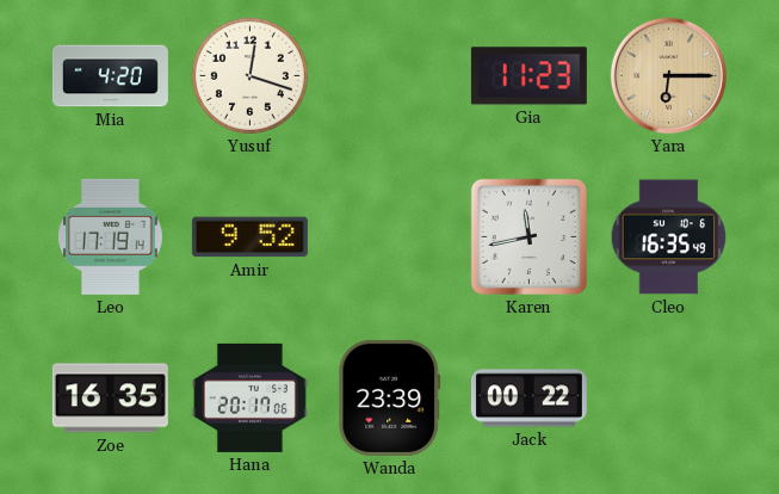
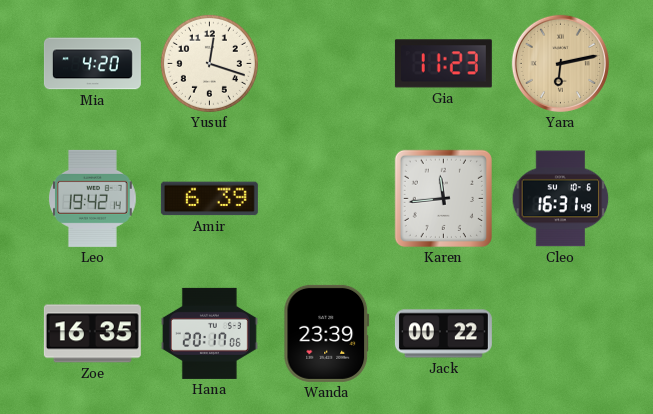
Yara: 6:15 -> 6:13 (560, 63)
Leo: 17:19 -> 19:42 (93, 198)
Amir: 9:52 -> 6:39 (209, 199)
Karen: 11:43 -> 11:44 (443, 198)
Cleo: 16:35 -> 16:31 (561, 199)
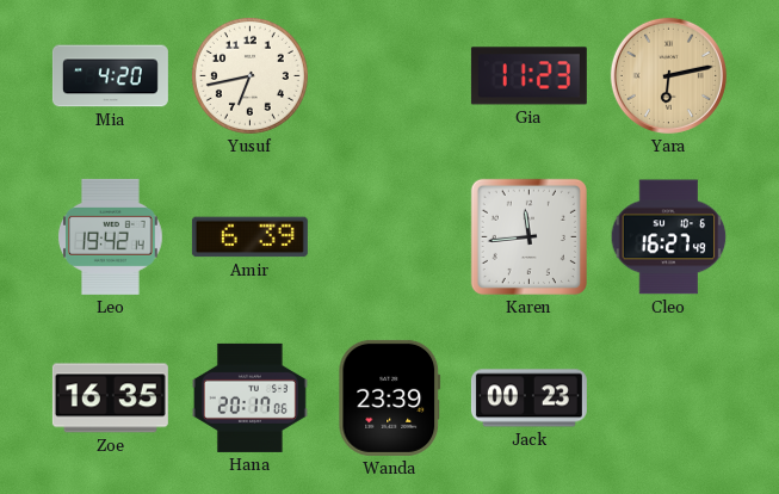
Yusuf: 12:18 -> 6:43 (249, 75)
Cleo: 16:31 -> 16:27 (669, 237)
Jack: 00:22 -> 00:23 (528, 399)
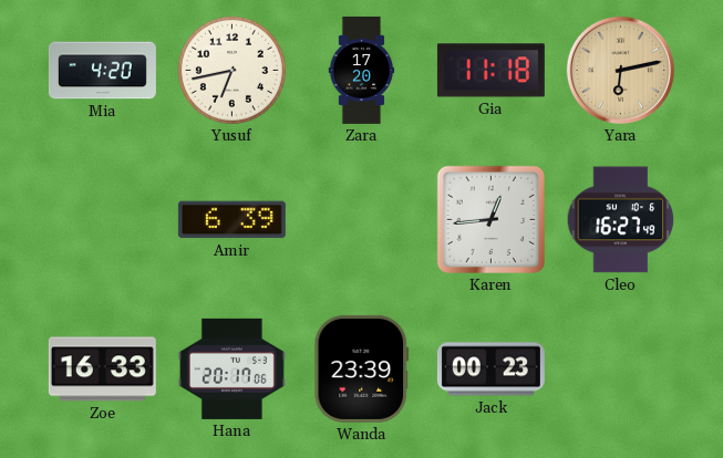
Zara: none -> 17:20 (362, 70)
Gia: 11:23 -> 11:18 (490, 71)
Leo: 19:42 -> none (111, 236)
Karen: 11:44 -> 12:44 (490, 219)
Zoe: 16:35 -> 16:33 (102, 369)
